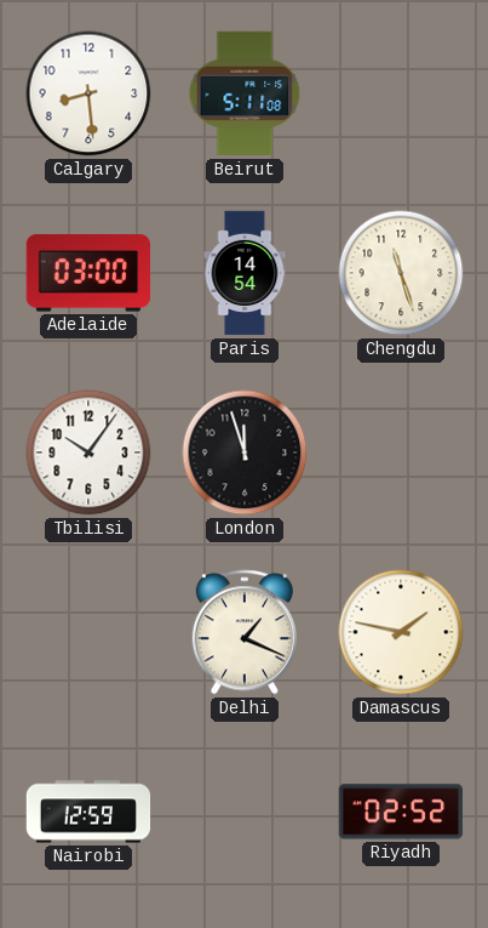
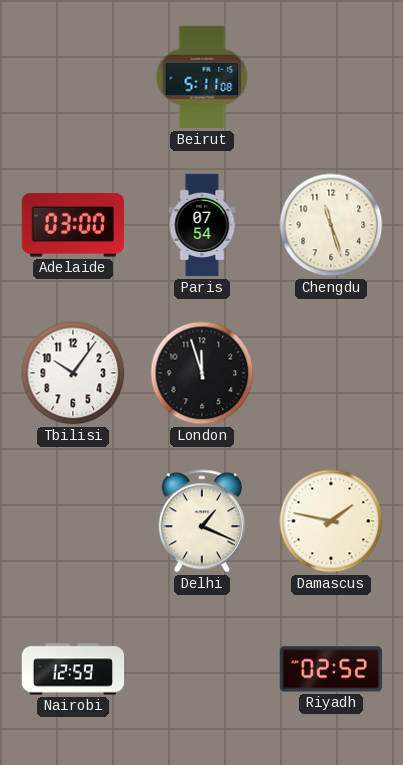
Calgary: 8:29 -> none (88, 93)
Paris: 14:54 -> 07:54 (202, 225)
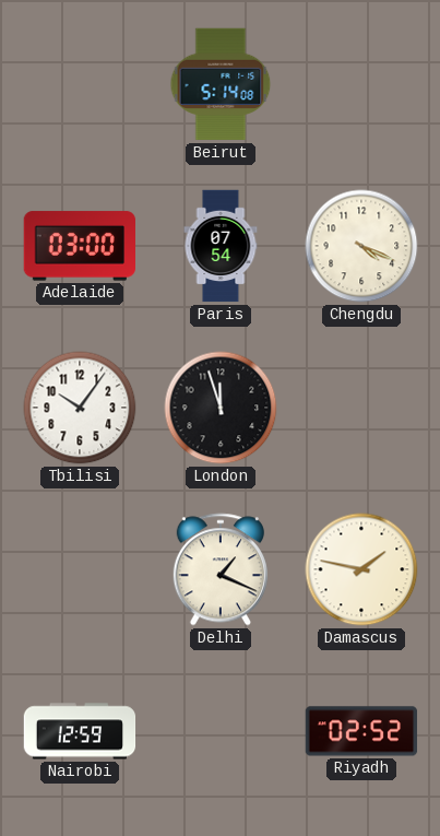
Beirut: 5:11 -> 5:14 (221, 84)
Chengdu: 11:27 -> 4:19 (361, 246)
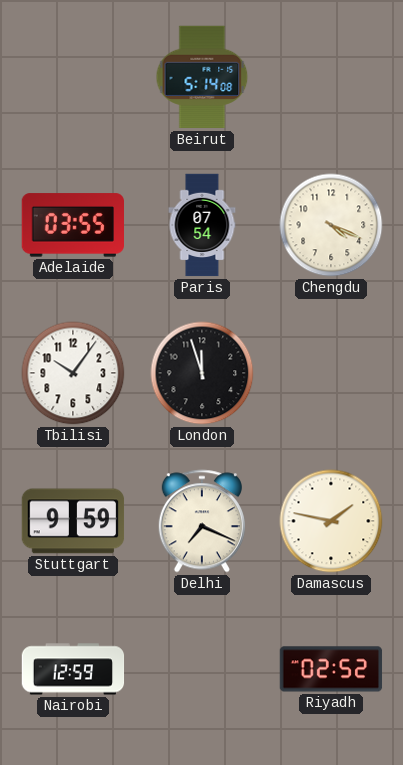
Adelaide: 03:00 -> 03:55 (72, 225)
Stuttgart: none -> 9:59 (73, 521)
Delhi: 1:19 -> 7:19 (202, 521)
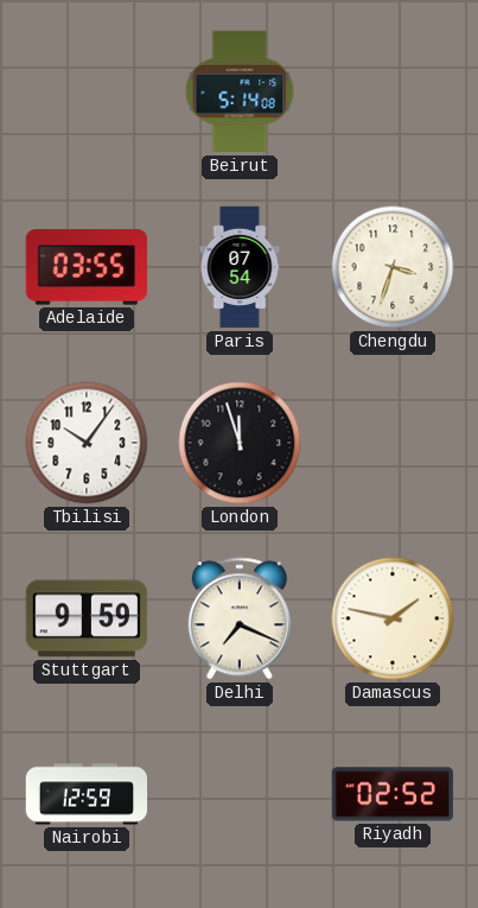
Chengdu: 4:19 -> 3:33 (393, 267)
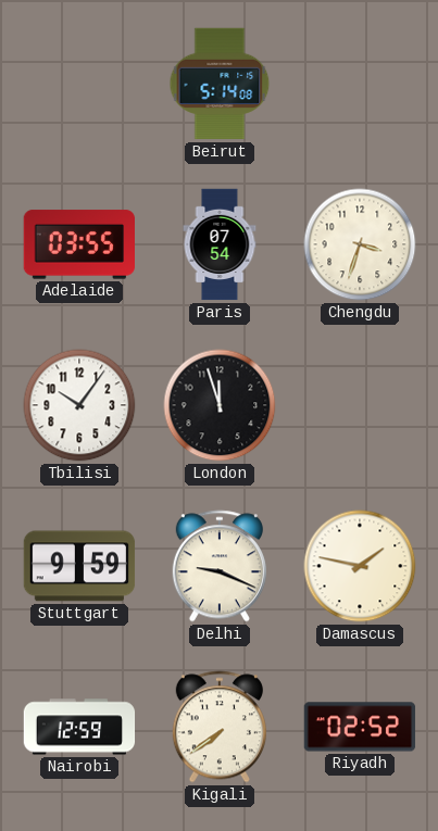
Delhi: 7:19 -> 9:19 (220, 566)
Kigali: none -> 7:39 (220, 727)
